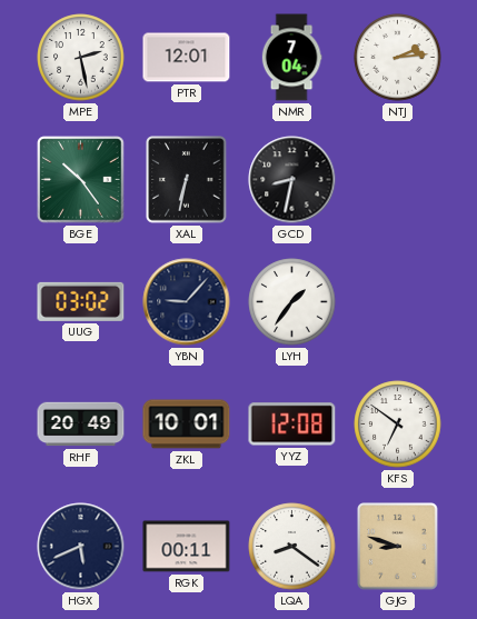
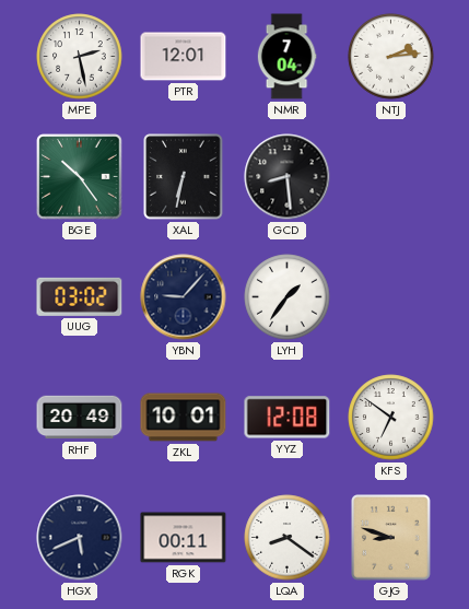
GCD: 8:32 -> 8:29 (288, 177)
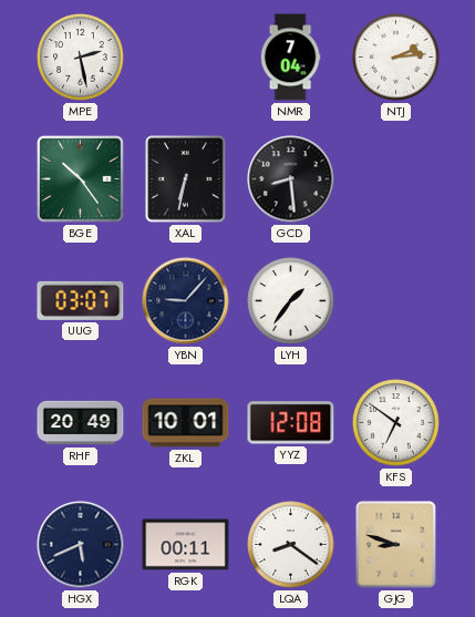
PTR: 12:01 -> none (184, 57)
UUG: 03:02 -> 03:07 (81, 300)
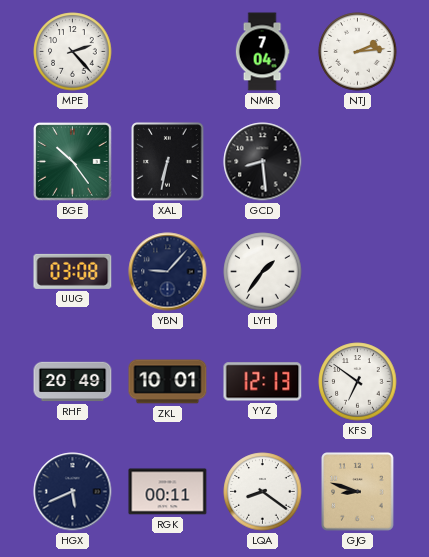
MPE: 2:28 -> 2:23 (73, 52)
UUG: 03:07 -> 03:08 (73, 271)
YYZ: 12:08 -> 12:13 (263, 382)
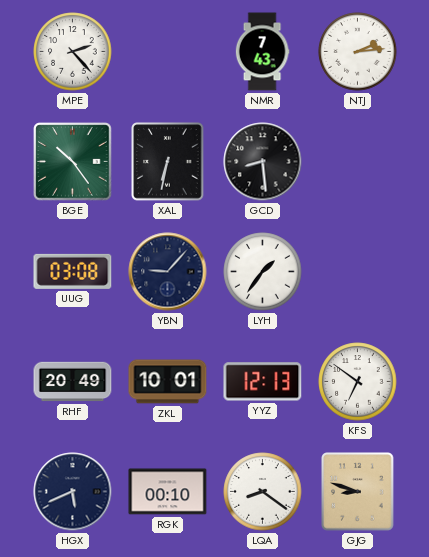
NMR: 7:04 -> 7:43 (262, 52)
RGK: 00:11 -> 00:10 (168, 492)
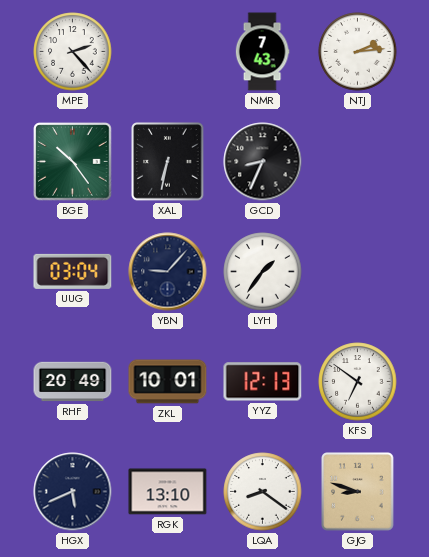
GCD: 8:29 -> 8:34 (263, 162)
UUG: 03:08 -> 03:04 (73, 271)
RGK: 00:10 -> 13:10 (168, 492)
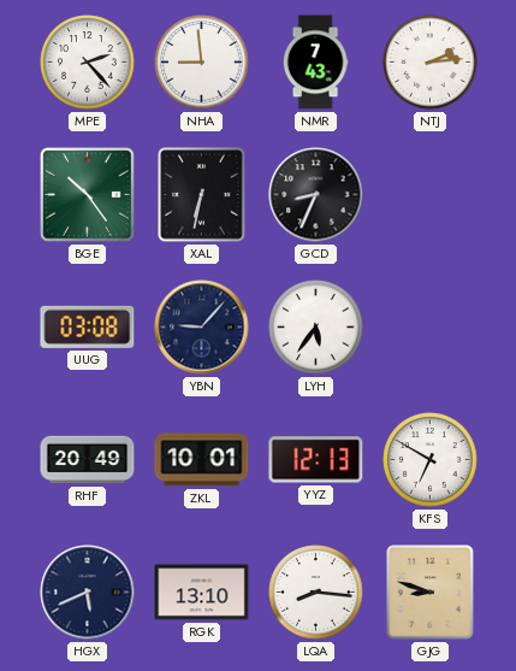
NHA: none -> 8:59 (202, 63)
UUG: 03:04 -> 03:08 (88, 326)
LYH: 1:36 -> 5:36 (316, 328)
KFS: 6:51 -> 6:50 (431, 460)
LQA: 8:21 -> 8:16 (316, 593)
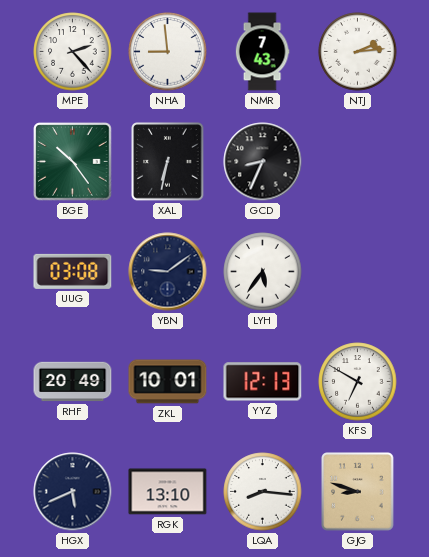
YBN: 9:07 -> 9:09 (168, 272)
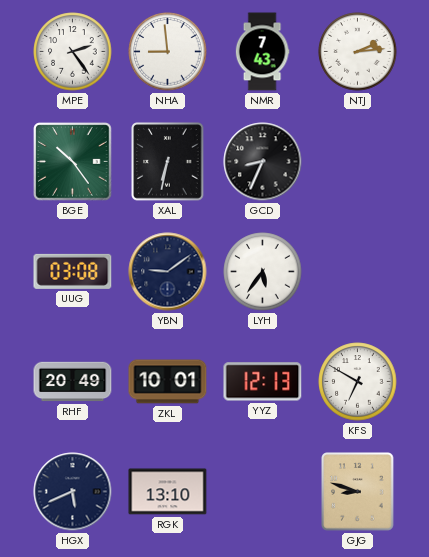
MPE: 2:23 -> 2:24 (73, 52)
LQA: 8:16 -> none (263, 492)
